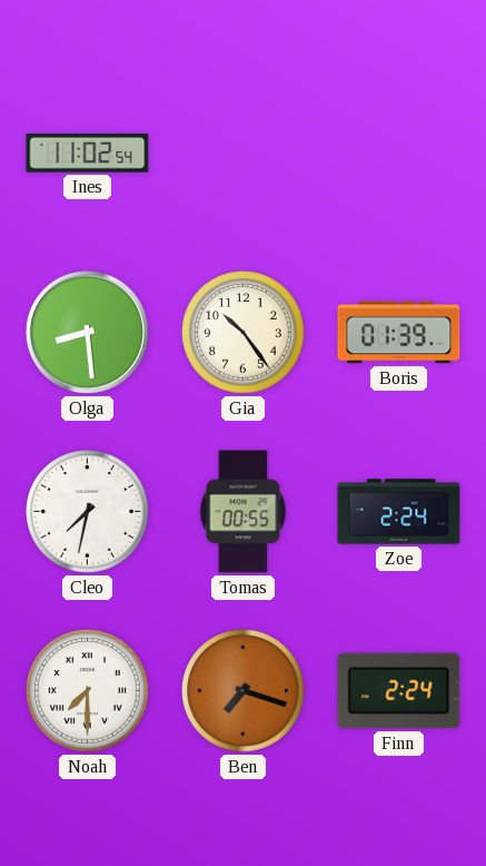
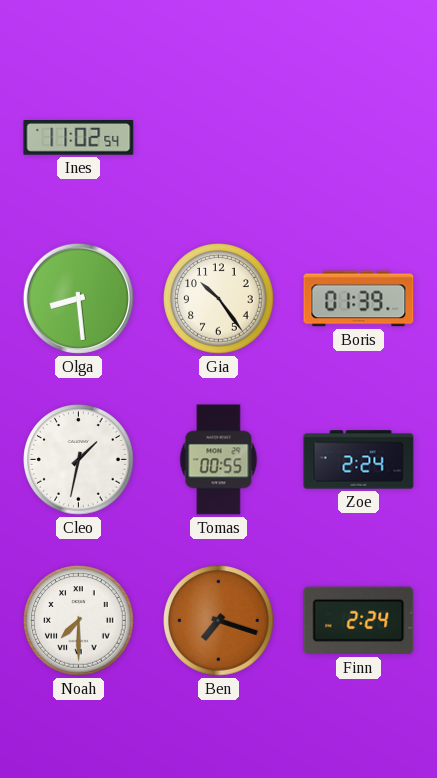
Cleo: 7:32 -> 1:32 (79, 460)
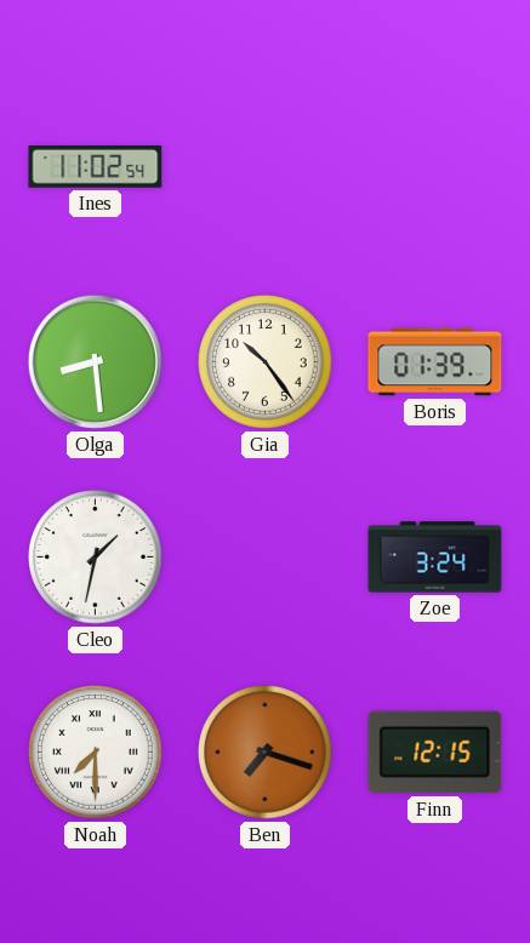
Tomas: 00:55 -> none (219, 460)
Zoe: 2:24 -> 3:24 (435, 558)
Finn: 2:24 -> 12:15 (435, 753)
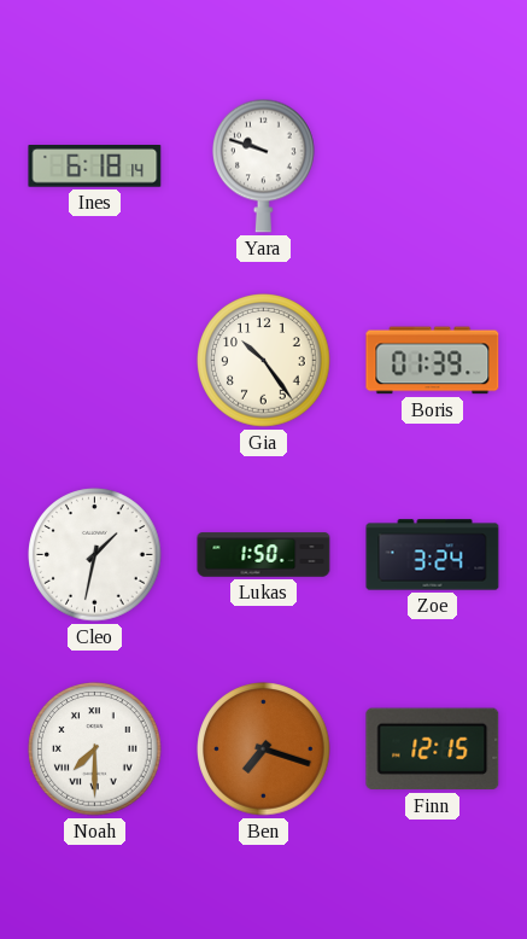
Ines: 11:02 -> 6:18 (95, 167)
Yara: none -> 9:48 (264, 165)
Olga: 8:29 -> none (95, 361)
Lukas: none -> 1:50 (264, 555)
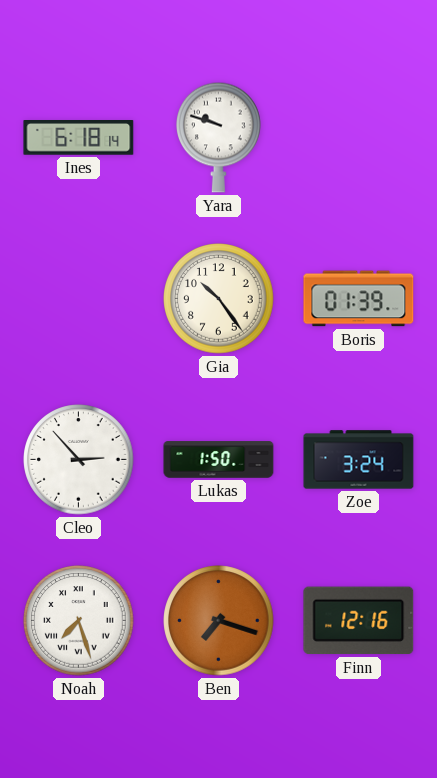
Cleo: 1:32 -> 2:53 (79, 460)
Noah: 7:30 -> 7:27 (79, 621)
Finn: 12:15 -> 12:16 (359, 621)
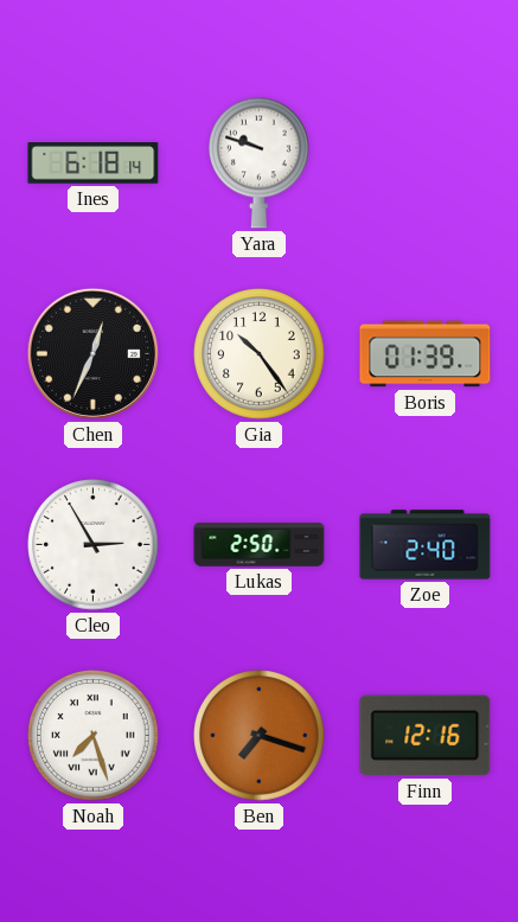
Chen: none -> 12:34 (92, 353)
Cleo: 2:53 -> 2:55 (94, 545)
Lukas: 1:50 -> 2:50 (260, 545)
Zoe: 3:24 -> 2:40 (426, 545)
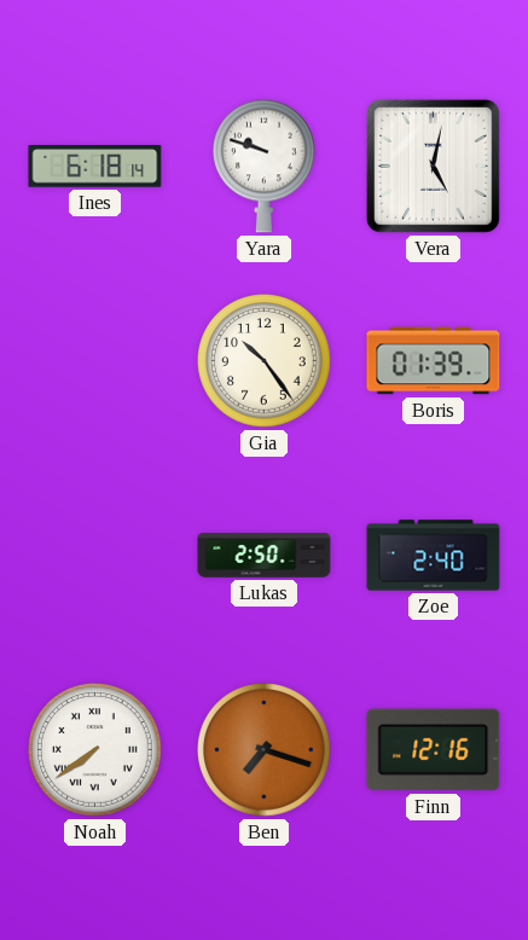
Vera: none -> 5:02 (433, 166)
Chen: 12:34 -> none (92, 353)
Cleo: 2:55 -> none (94, 545)
Noah: 7:27 -> 7:39 (95, 750)
